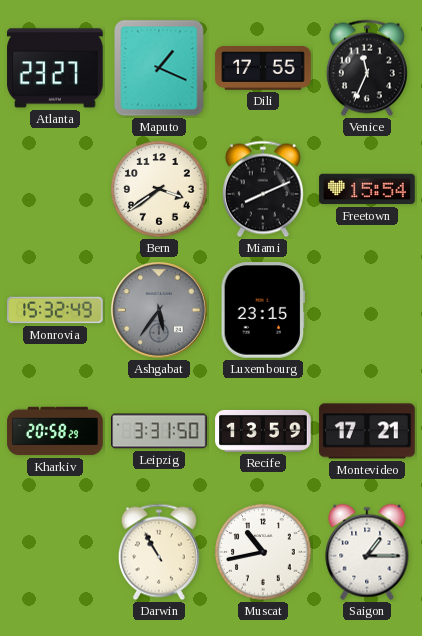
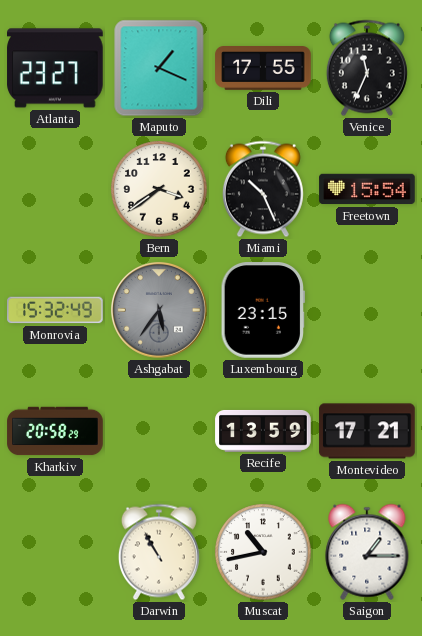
Miami: 8:11 -> 10:26 (263, 189)
Leipzig: 3:31 -> none (159, 431)
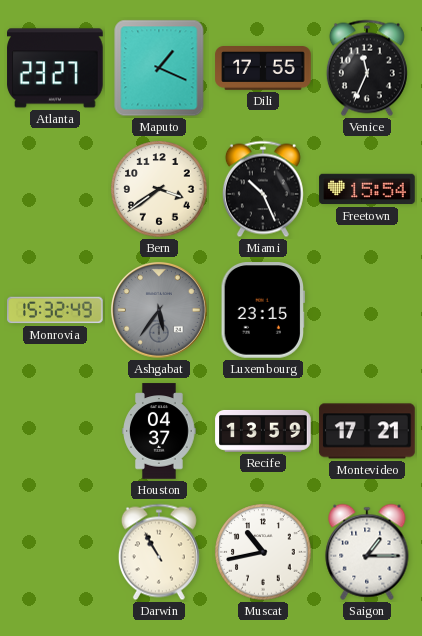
Kharkiv: 20:58 -> none (55, 431)
Houston: none -> 04:37 (159, 431)
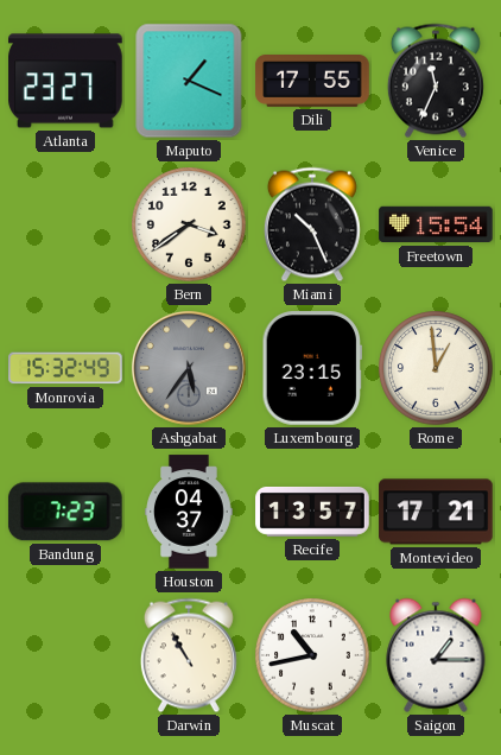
Rome: none -> 12:59 (436, 368)
Bandung: none -> 7:23 (65, 512)
Recife: 13:59 -> 13:57 (312, 512)
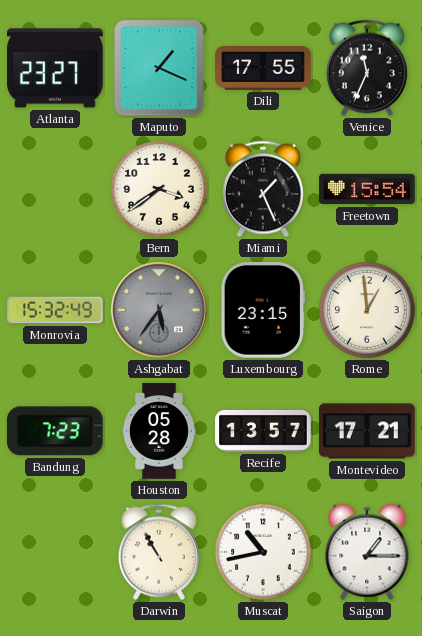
Miami: 10:26 -> 1:26 (263, 189)
Houston: 04:37 -> 05:28 (159, 431)
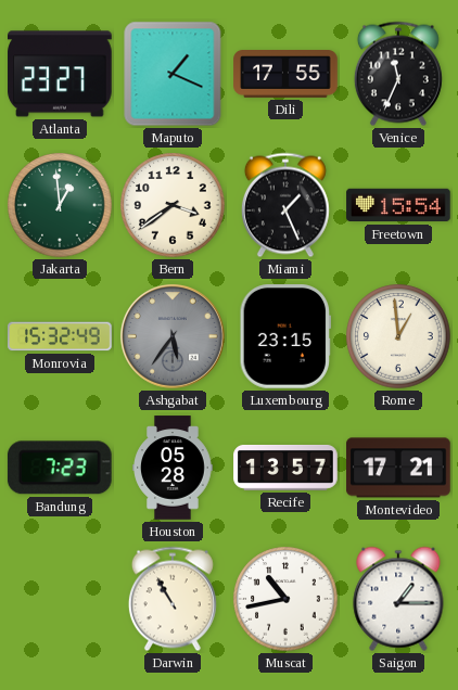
Jakarta: none -> 12:59 (60, 205)
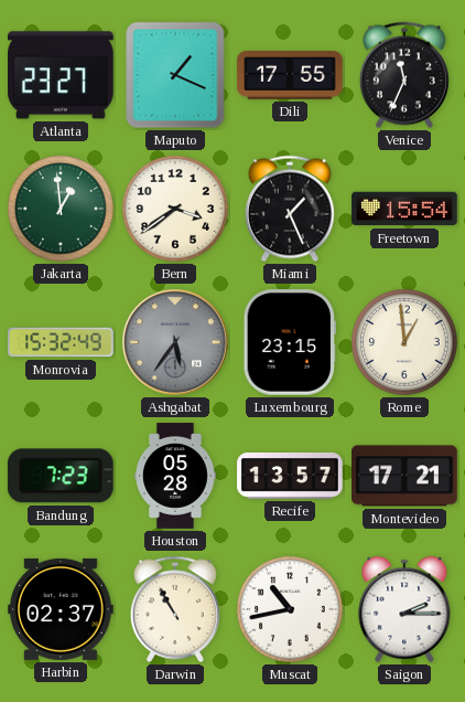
Harbin: none -> 02:37 (61, 609)
Saigon: 1:15 -> 2:15 (404, 609)
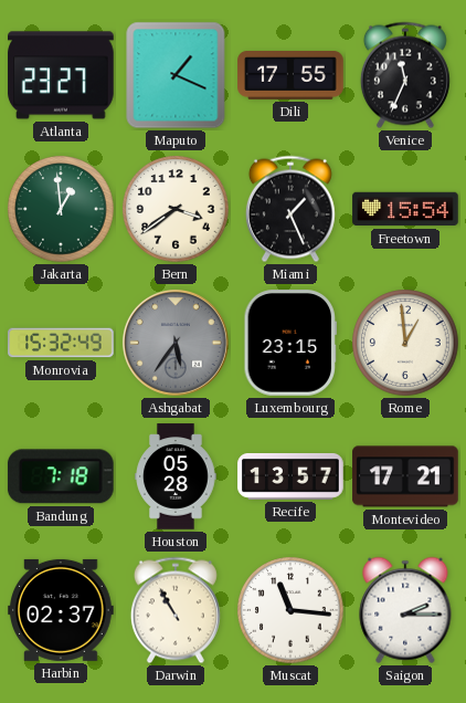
Bandung: 7:23 -> 7:18 (61, 476)
Muscat: 10:43 -> 11:16 (290, 610)
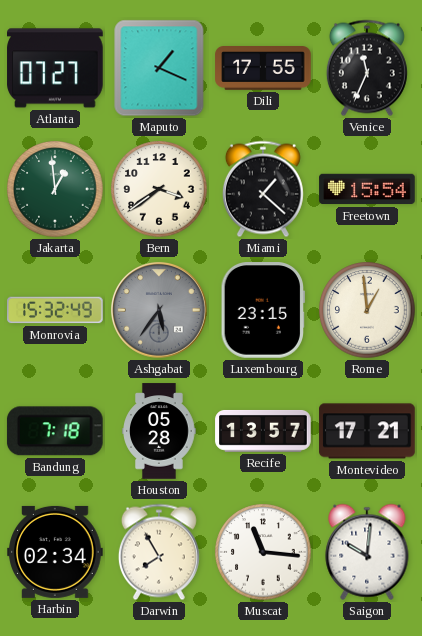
Atlanta: 23:27 -> 07:27 (55, 68)
Miami: 1:26 -> 1:22 (263, 189)
Harbin: 02:37 -> 02:34 (55, 552)
Darwin: 10:55 -> 7:55 (159, 552)
Saigon: 2:15 -> 10:01 (367, 552)
